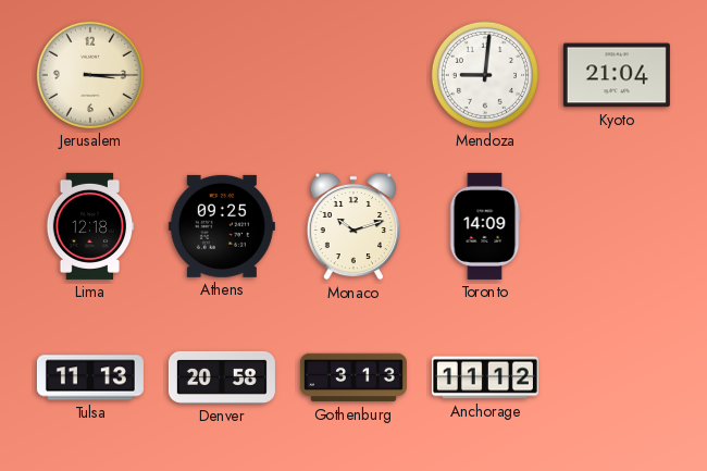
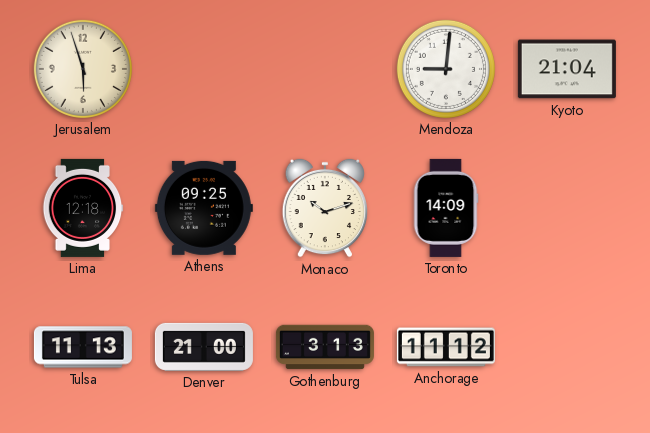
Jerusalem: 3:15 -> 5:57 (83, 69)
Denver: 20:58 -> 21:00 (204, 347)
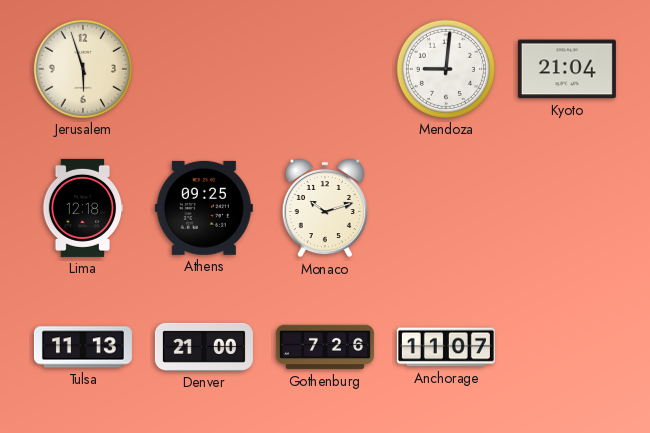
Toronto: 14:09 -> none (446, 208)
Gothenburg: 3:13 -> 7:26 (325, 347)
Anchorage: 11:12 -> 11:07 (446, 347)
